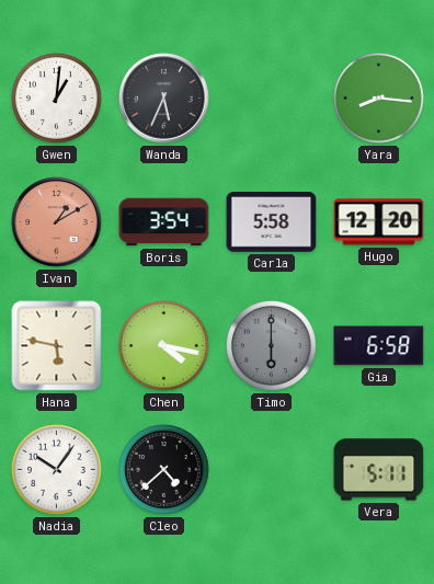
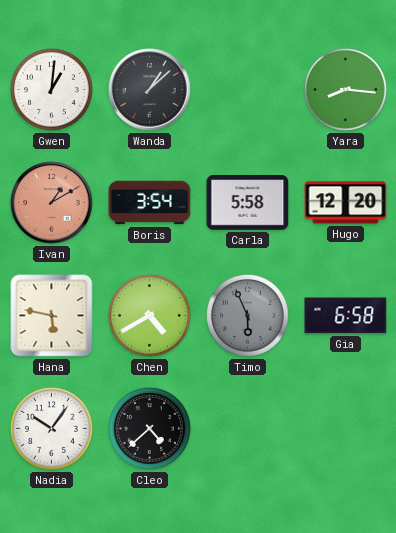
Wanda: 5:34 -> 1:08 (150, 90)
Chen: 4:17 -> 4:40 (150, 316)
Timo: 6:00 -> 5:56 (248, 316)
Vera: 5:11 -> none (379, 470)
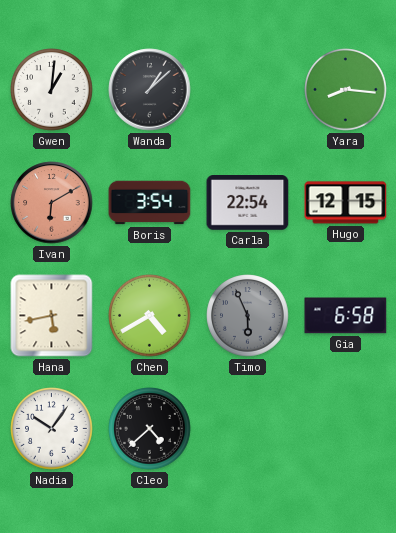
Ivan: 1:10 -> 6:10 (52, 203)
Carla: 5:58 -> 22:54 (248, 203)
Hugo: 12:20 -> 12:15 (346, 203)
Hana: 5:47 -> 5:43 (52, 316)
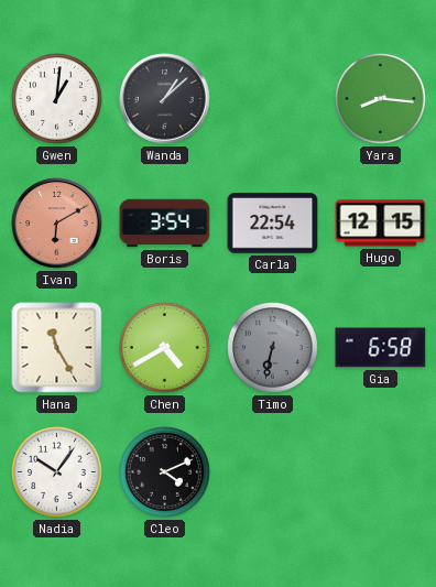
Hana: 5:43 -> 11:25 (57, 348)
Timo: 5:56 -> 6:32 (273, 348)
Cleo: 4:38 -> 4:11 (165, 472)
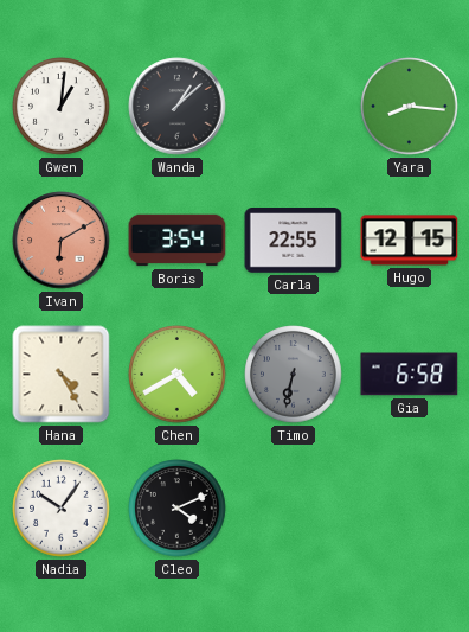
Carla: 22:54 -> 22:55 (294, 241)
Hana: 11:25 -> 4:25 (62, 375)
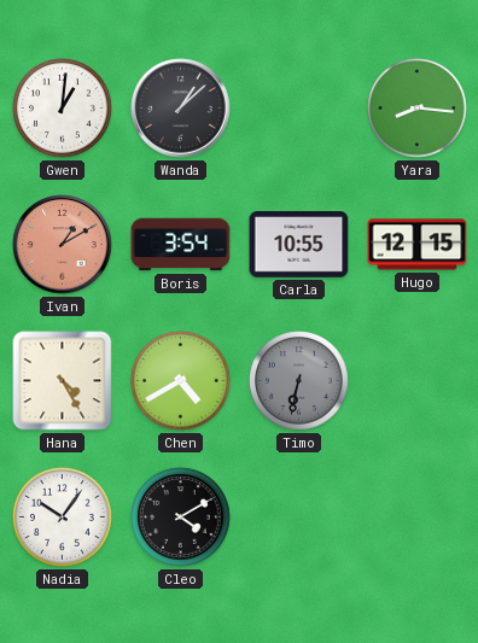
Ivan: 6:10 -> 1:10 (63, 245)
Carla: 22:55 -> 10:55 (299, 245)
Gia: 6:58 -> none (410, 375)
Cleo: 4:11 -> 4:10 (181, 518)
